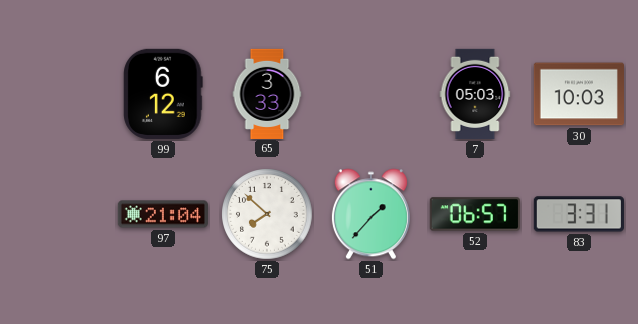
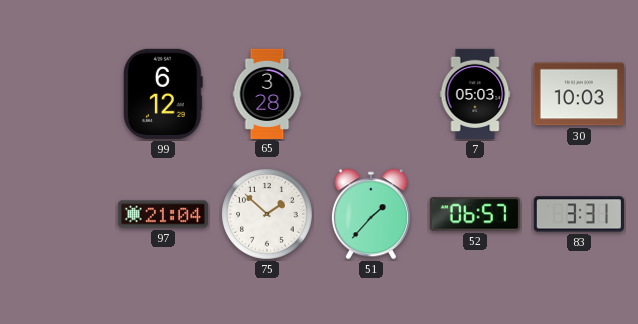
65: 3:33 -> 3:28 (267, 93)
75: 7:52 -> 1:52 (267, 214)
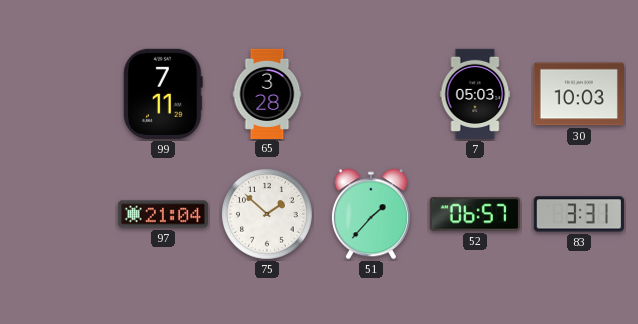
99: 6:12 -> 7:11 (163, 94)
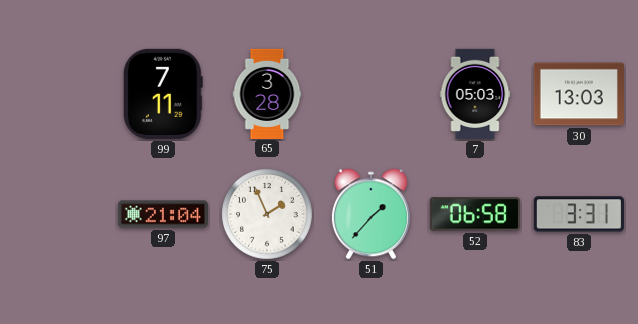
30: 10:03 -> 13:03 (579, 94)
75: 1:52 -> 1:56 (267, 214)
52: 06:57 -> 06:58 (475, 214)
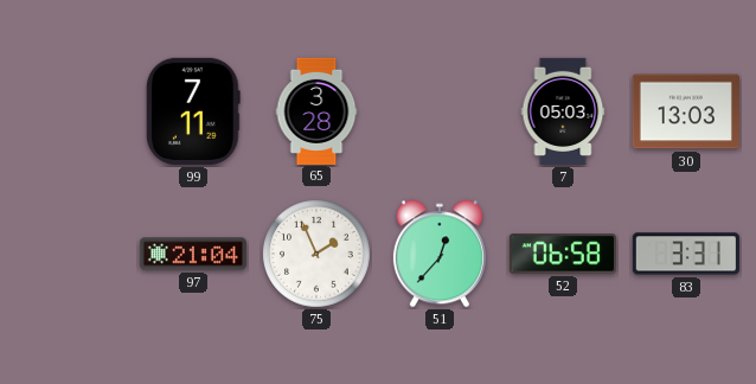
51: 1:37 -> 12:37 (440, 254)
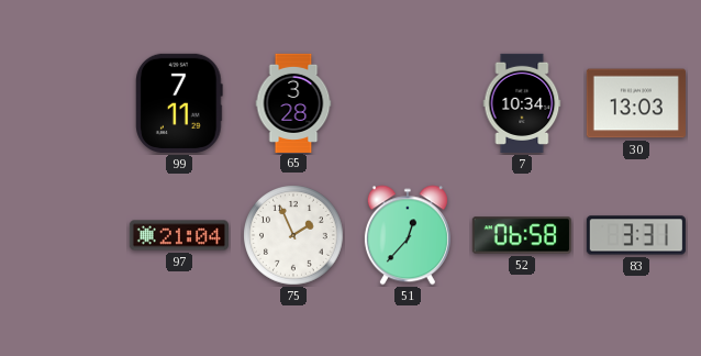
7: 05:03 -> 10:34 (522, 103)
